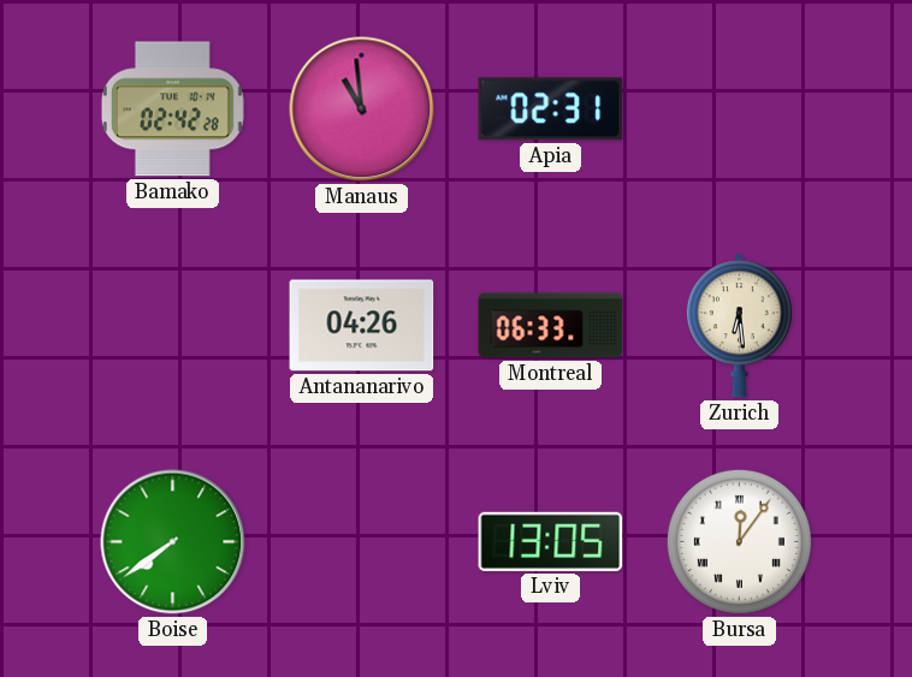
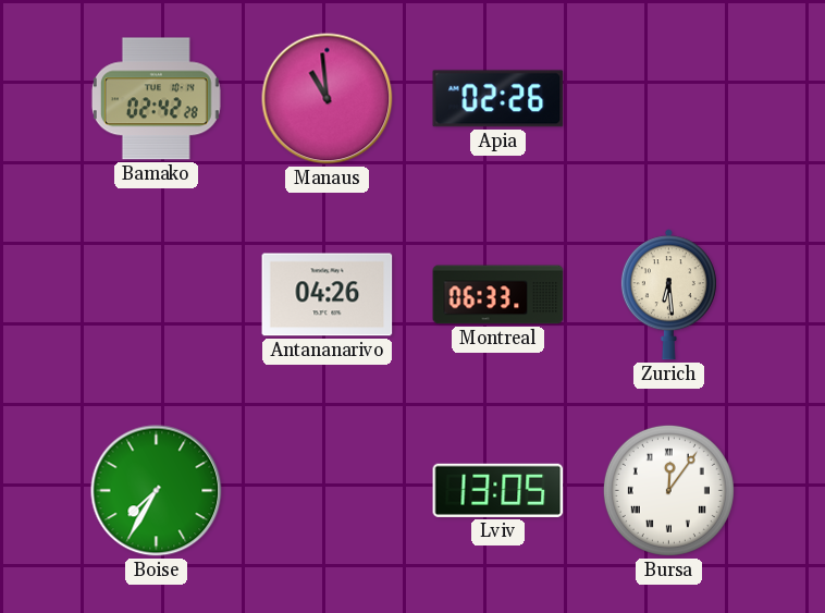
Apia: 02:31 -> 02:26 (498, 99)
Boise: 7:39 -> 7:35 (157, 491)
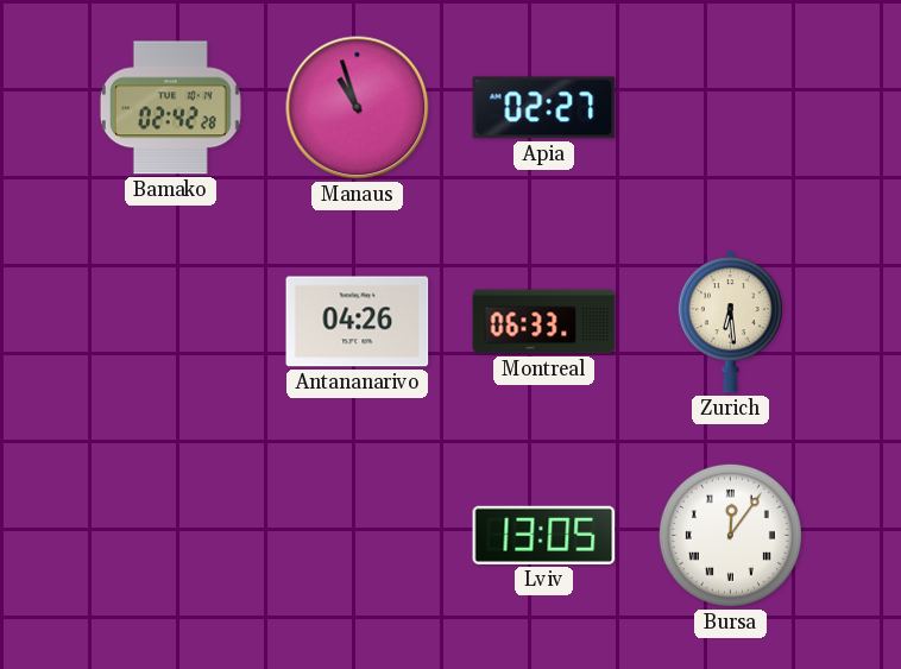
Manaus: 10:59 -> 10:57 (358, 108)
Apia: 02:26 -> 02:27 (544, 108)
Boise: 7:35 -> none (157, 491)
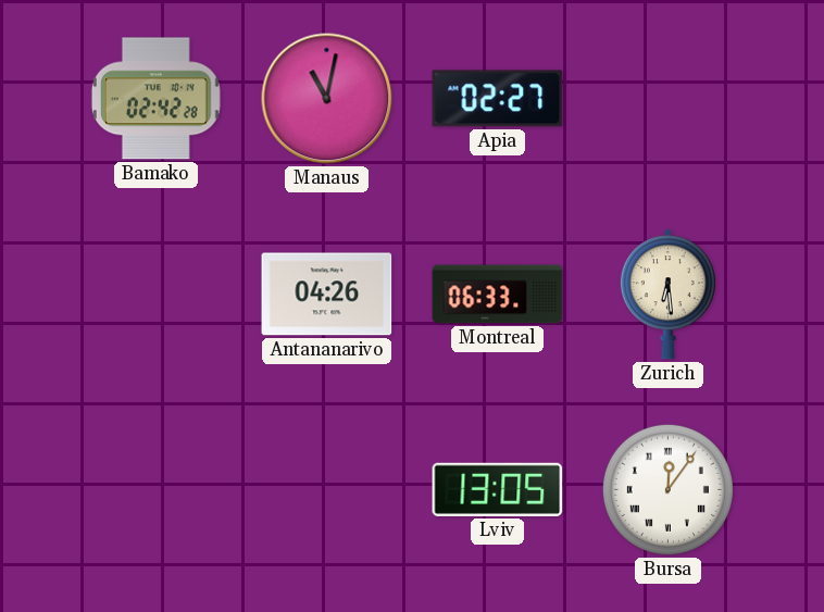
Manaus: 10:57 -> 11:02 (327, 99)
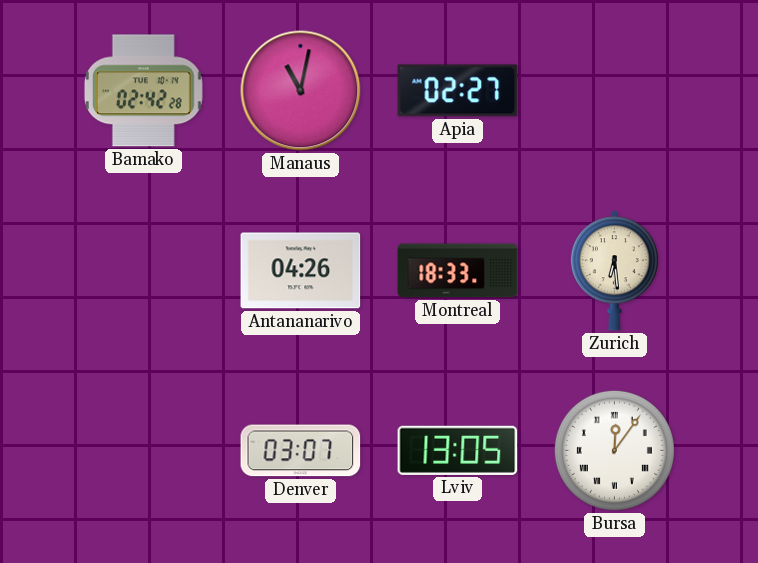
Montreal: 06:33 -> 18:33 (458, 271)
Denver: none -> 03:07 (301, 451)
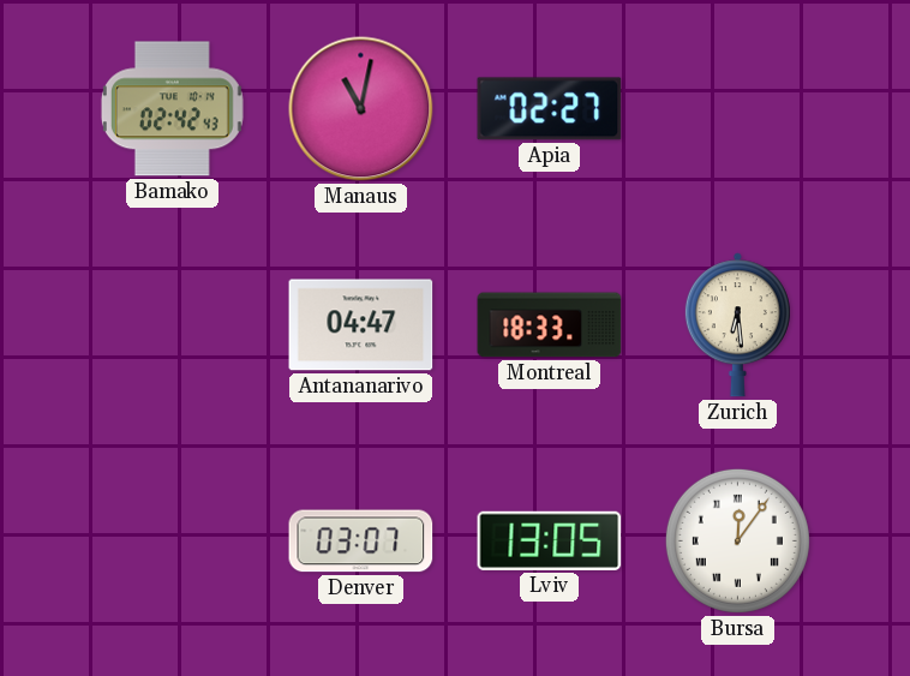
Bamako: 02:42:28 -> 02:42:43 (172, 109)
Antananarivo: 04:26 -> 04:47 (361, 325)
